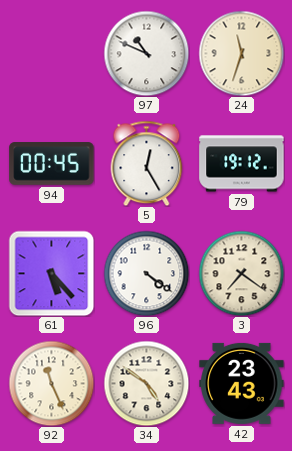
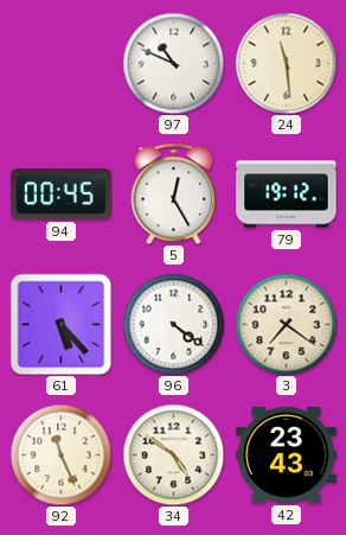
24: 11:33 -> 11:29 (286, 63)
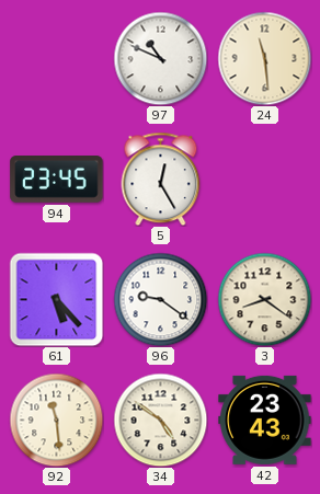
94: 00:45 -> 23:45 (57, 180)
79: 19:12 -> none (287, 195)
96: 4:21 -> 9:21 (160, 299)
3: 7:21 -> 8:21 (264, 299)
92: 11:26 -> 11:29 (56, 420)
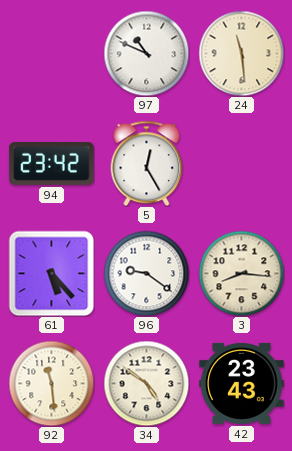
94: 23:45 -> 23:42 (52, 164)
3: 8:21 -> 8:16 (241, 273)
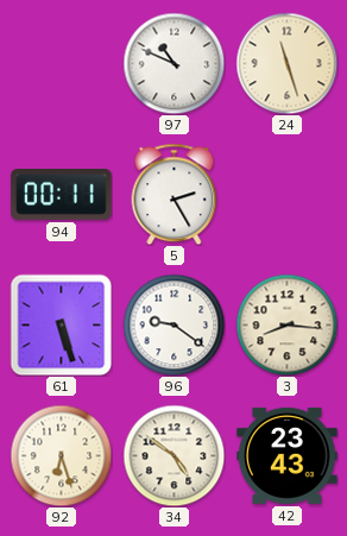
24: 11:29 -> 11:27 (286, 63)
94: 23:42 -> 00:11 (62, 195)
5: 12:25 -> 2:25 (175, 194)
61: 5:23 -> 5:27 (61, 324)
92: 11:29 -> 6:27 (61, 455)
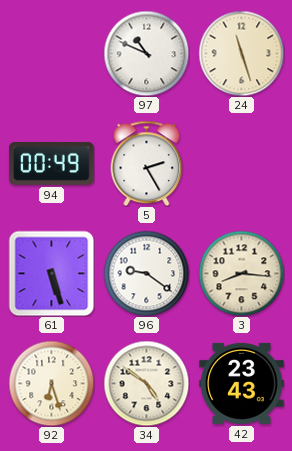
94: 00:11 -> 00:49 (52, 164)
